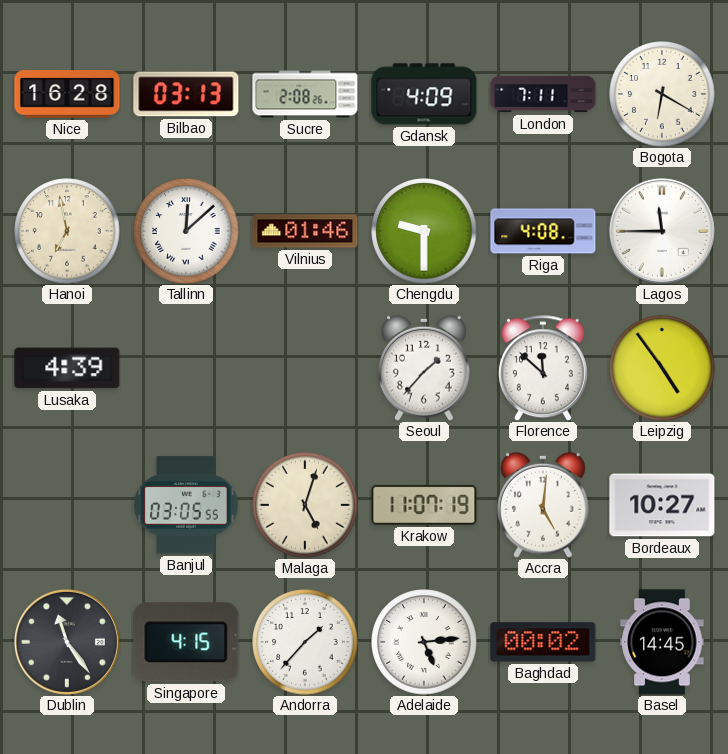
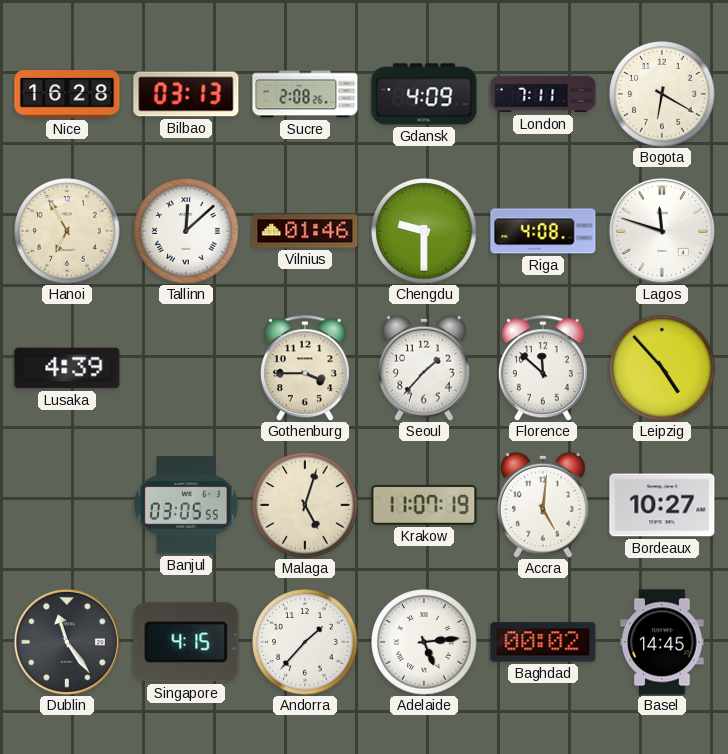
Hanoi: 6:58 -> 6:55 (67, 231)
Lagos: 11:45 -> 11:48 (662, 231)
Gothenburg: none -> 3:45 (305, 368)
Leipzig: 4:54 -> 4:53 (662, 368)
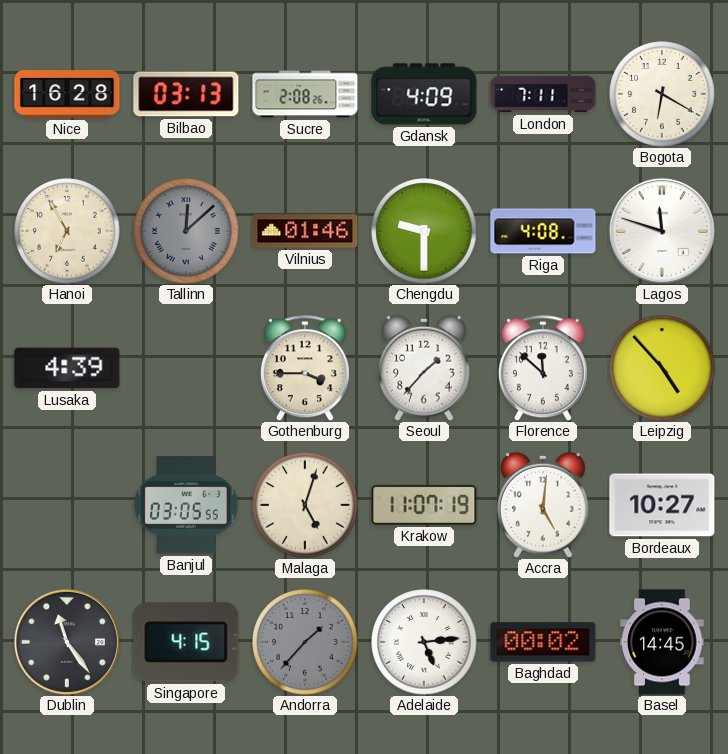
Tallinn dial: white -> grey (186, 231)
Andorra dial: white -> grey (305, 642)
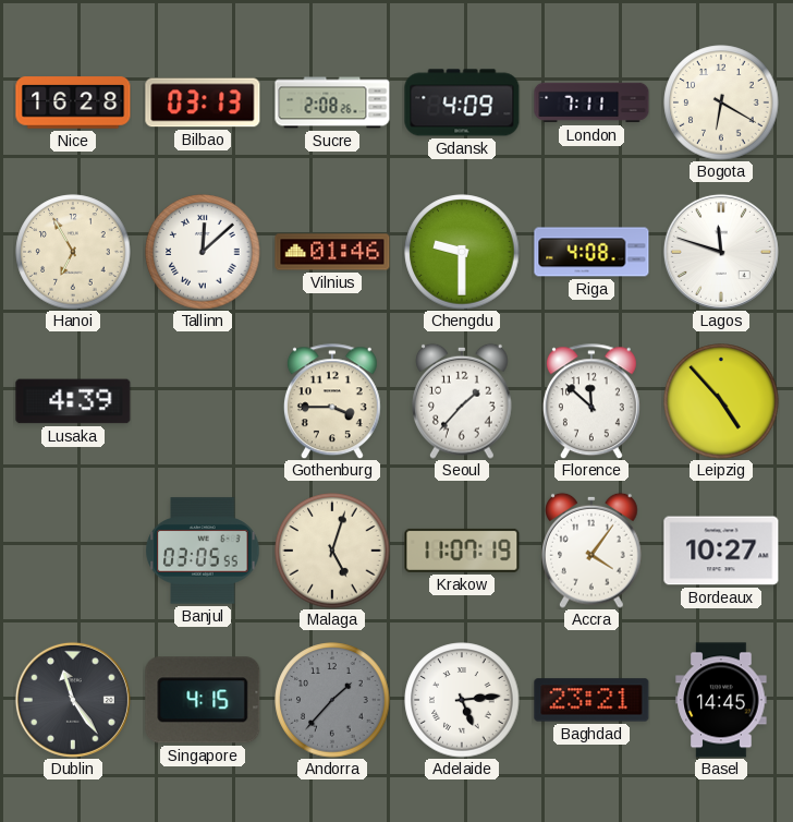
Tallinn dial: grey -> white (203, 252)
Accra: 5:01 -> 4:06 (593, 551)
Baghdad: 00:02 -> 23:21 (591, 700)
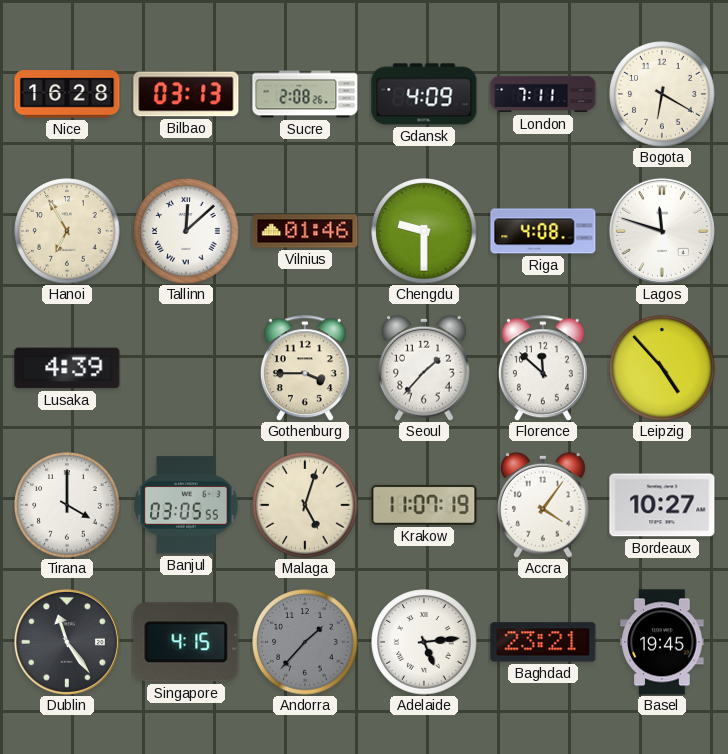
Tirana: none -> 4:00 (67, 505)
Basel: 14:45 -> 19:45 (662, 642)
